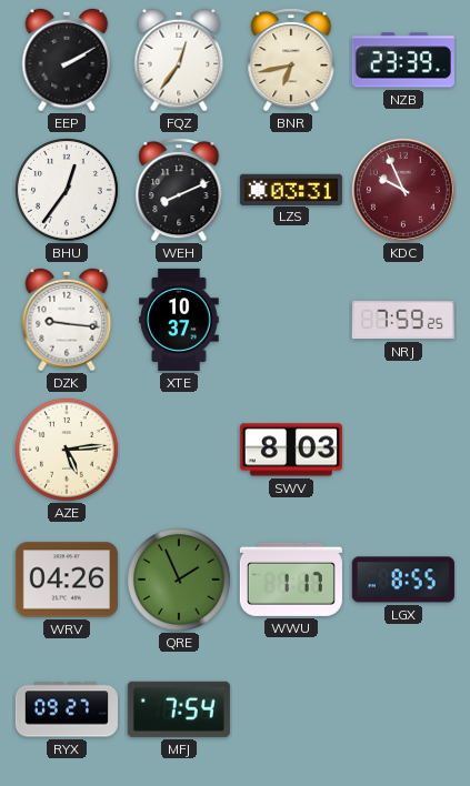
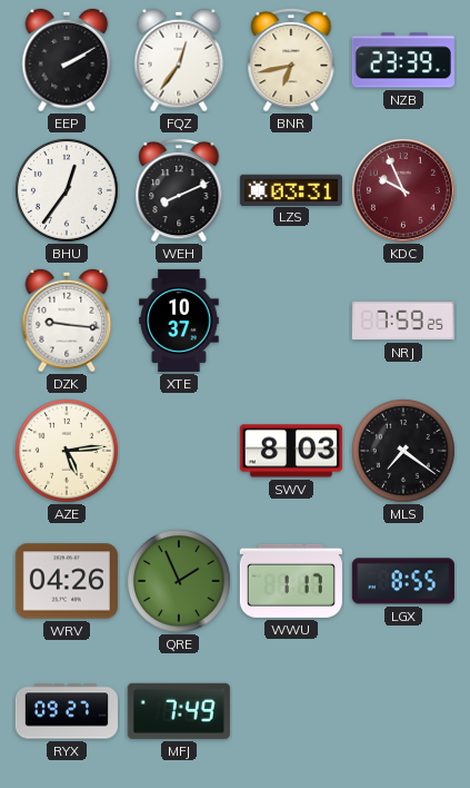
MLS: none -> 7:21 (403, 451)
MFJ: 7:54 -> 7:49 (179, 711)
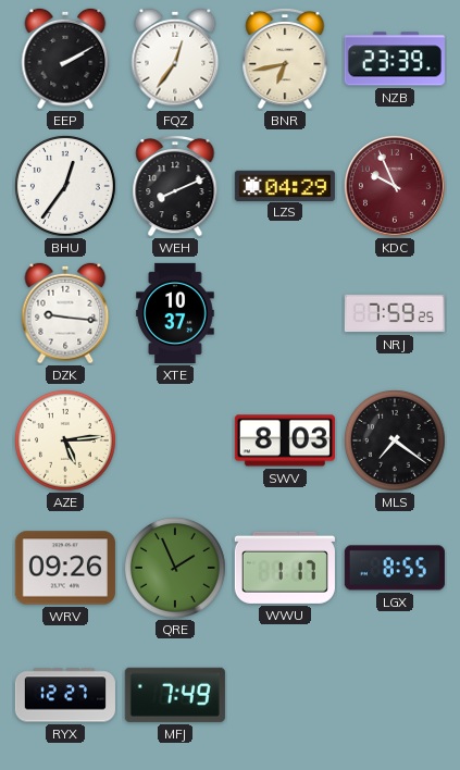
LZS: 03:31 -> 04:29 (285, 185)
WRV: 04:26 -> 09:26 (65, 568)
RYX: 09:27 -> 12:27 (65, 695)
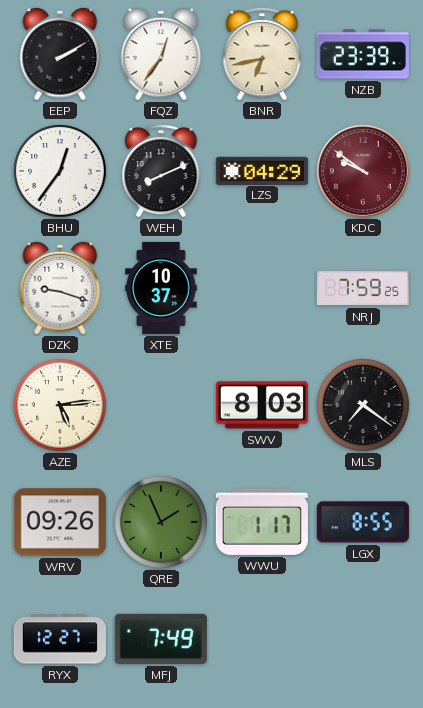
KDC: 9:56 -> 9:51 (363, 171)
DZK: 9:16 -> 9:18 (60, 288)
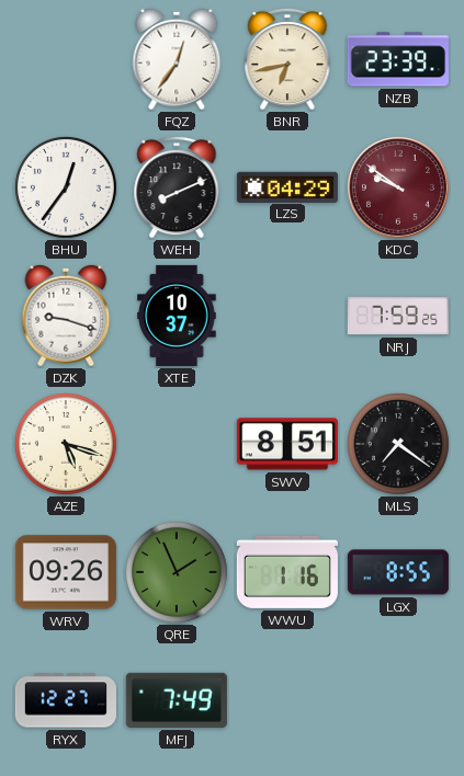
EEP: 2:10 -> none (60, 54)
AZE: 5:14 -> 5:18 (66, 444)
SWV: 8:03 -> 8:51 (287, 444)
WWU: 1:17 -> 1:16 (287, 572)
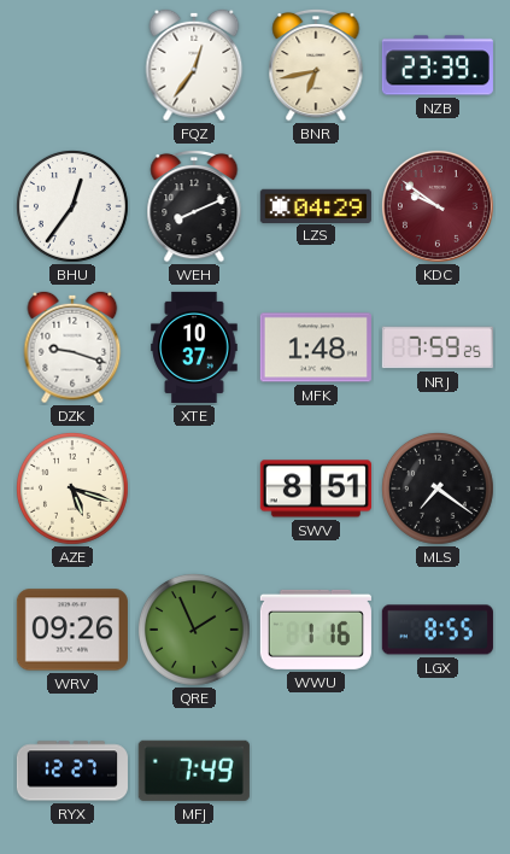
MFK: none -> 1:48 (316, 347)
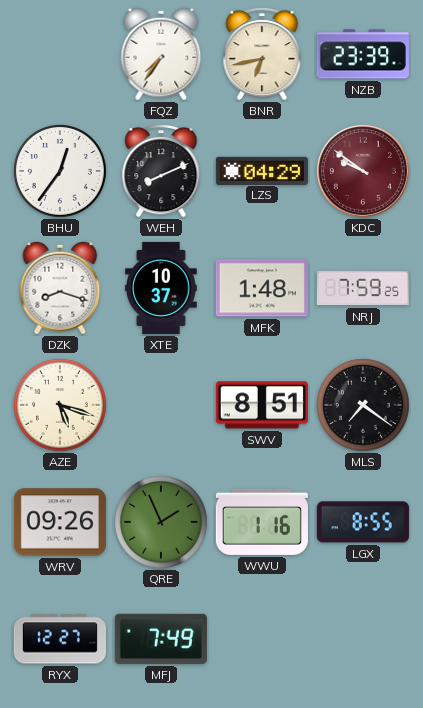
FQZ: 12:36 -> 7:36 (161, 54)
DZK: 9:18 -> 8:18 (60, 288)
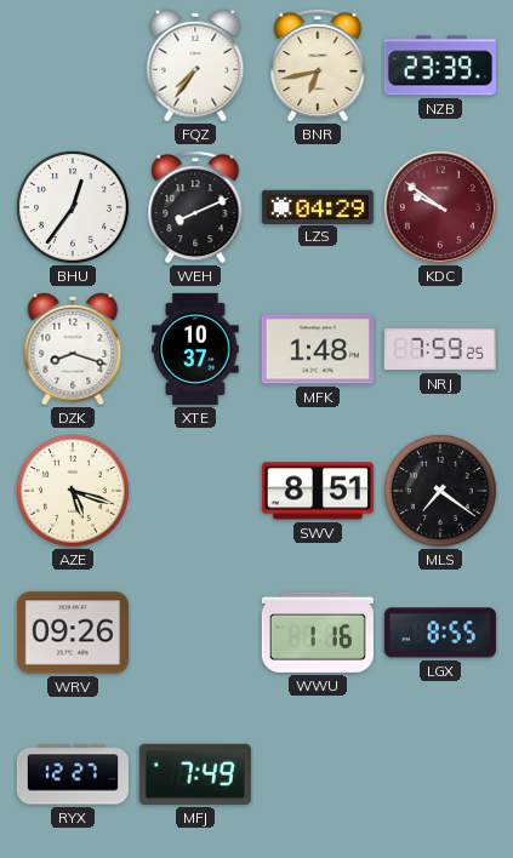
QRE: 1:56 -> none (161, 522)
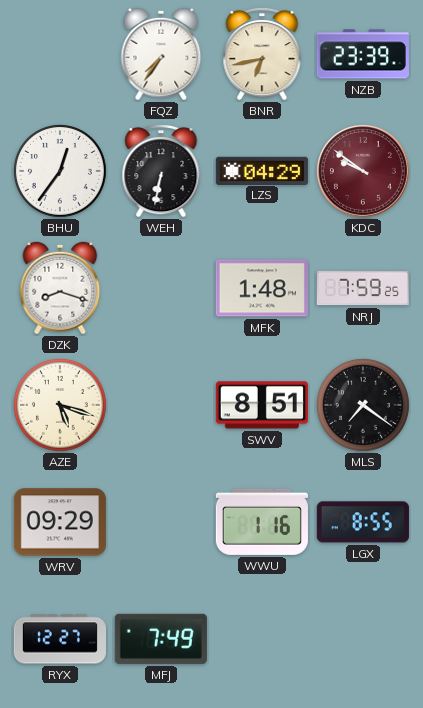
WEH: 8:11 -> 6:32 (161, 171)
XTE: 10:37 -> none (195, 349)
WRV: 09:26 -> 09:29 (60, 522)
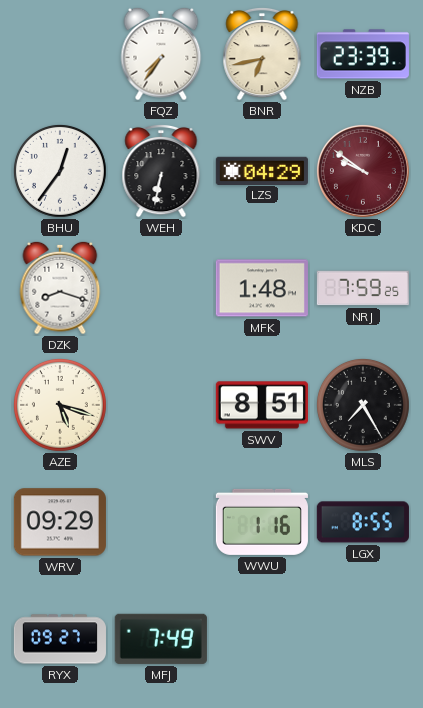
MLS: 7:21 -> 7:25 (363, 405)
RYX: 12:27 -> 09:27 (60, 639)
